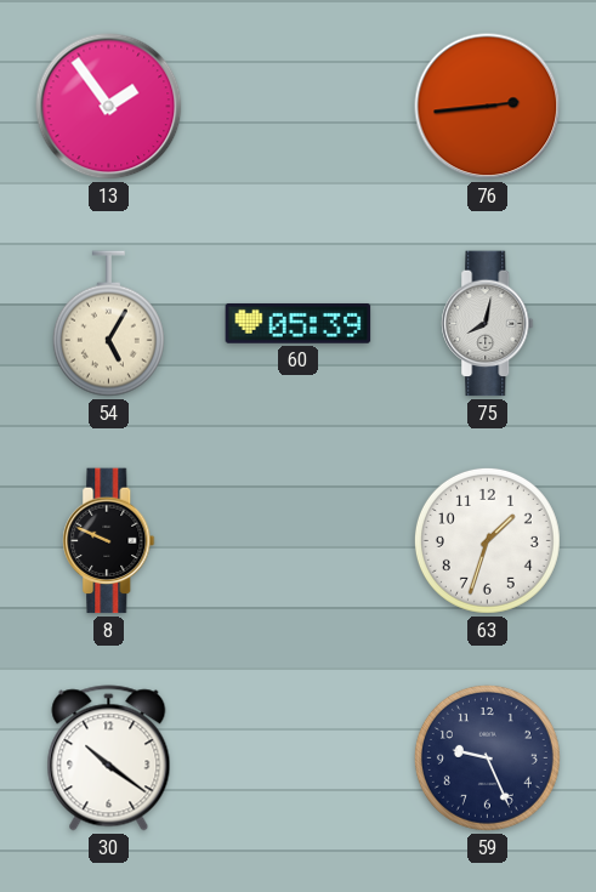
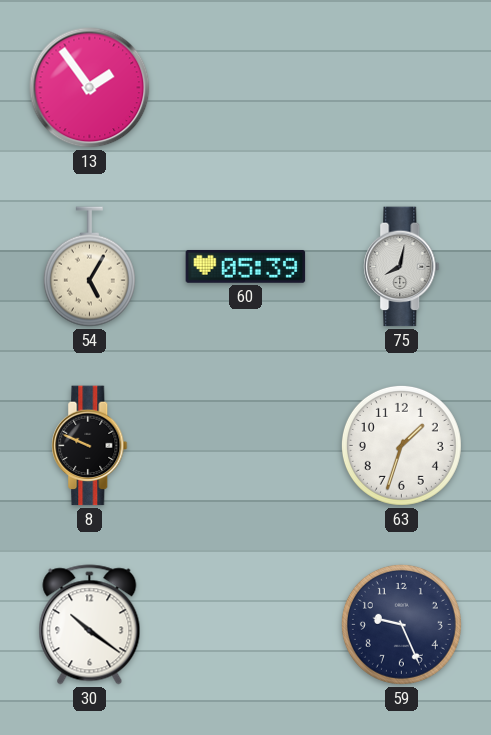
76: 2:44 -> none (488, 107)
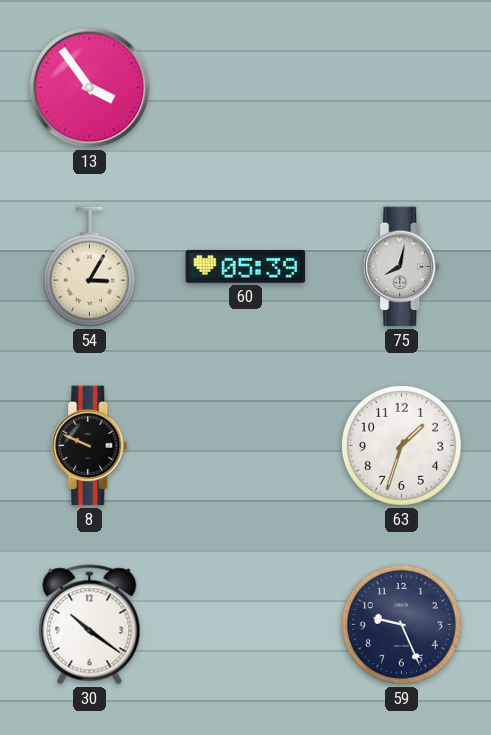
13: 1:54 -> 3:54 (90, 88)
54: 5:05 -> 3:05 (89, 267)
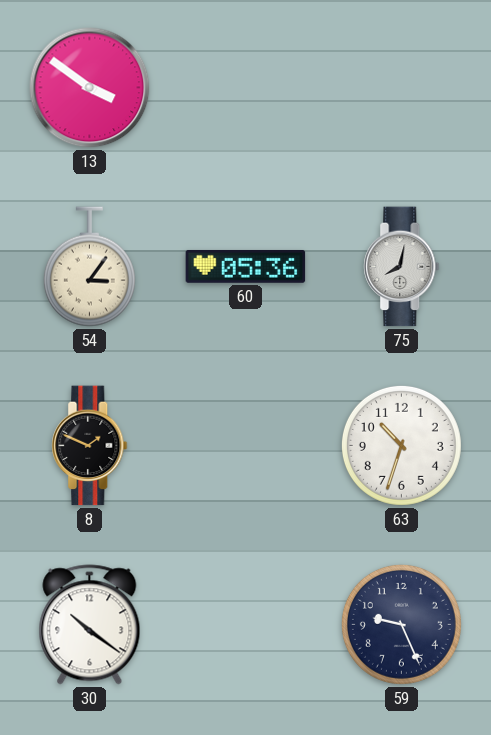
13: 3:54 -> 3:51 (90, 88)
54: 3:05 -> 3:06 (89, 267)
60: 05:39 -> 05:36 (246, 266)
8: 9:49 -> 1:49 (90, 446)
63: 1:33 -> 10:33 (401, 445)
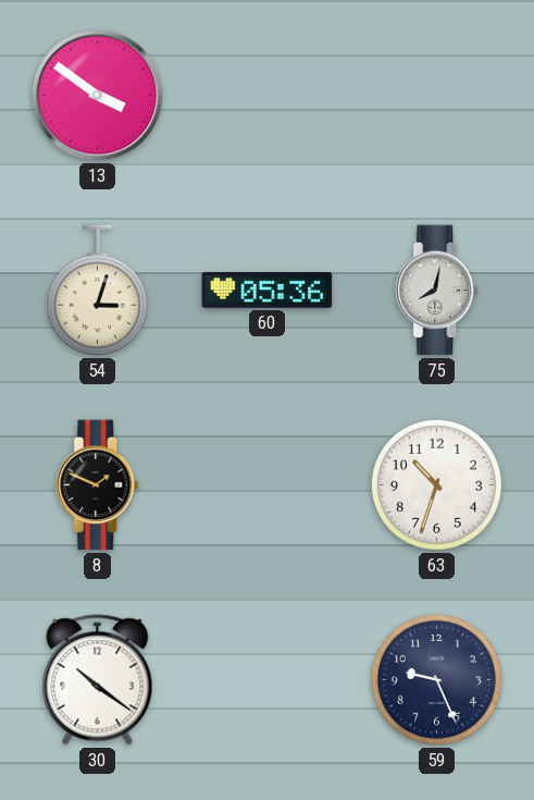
54: 3:06 -> 3:03 (97, 291)
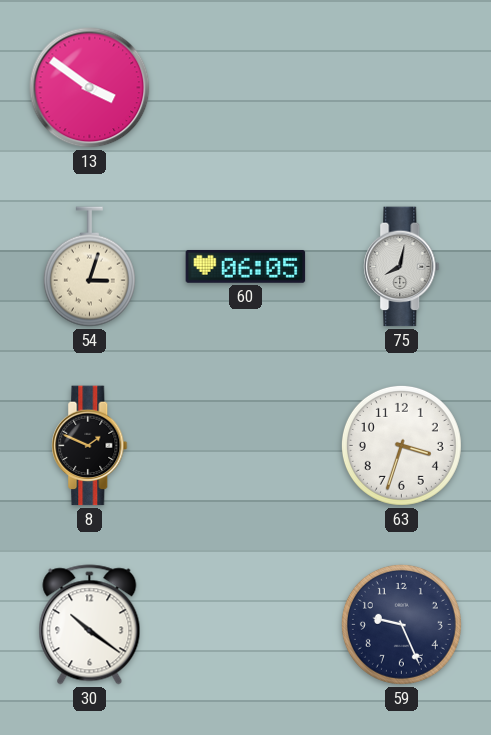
60: 05:36 -> 06:05 (246, 266)
63: 10:33 -> 3:33 (401, 445)
